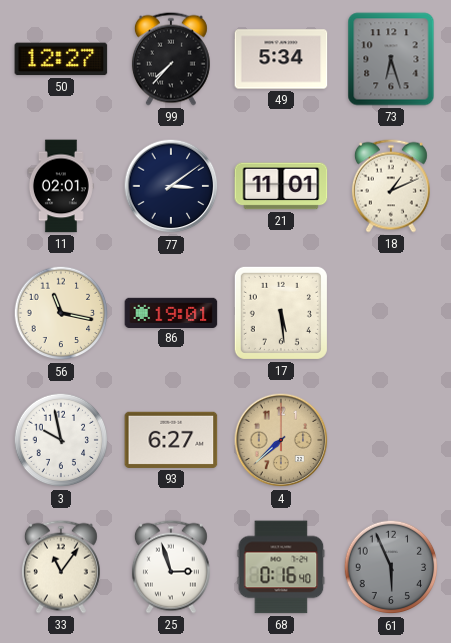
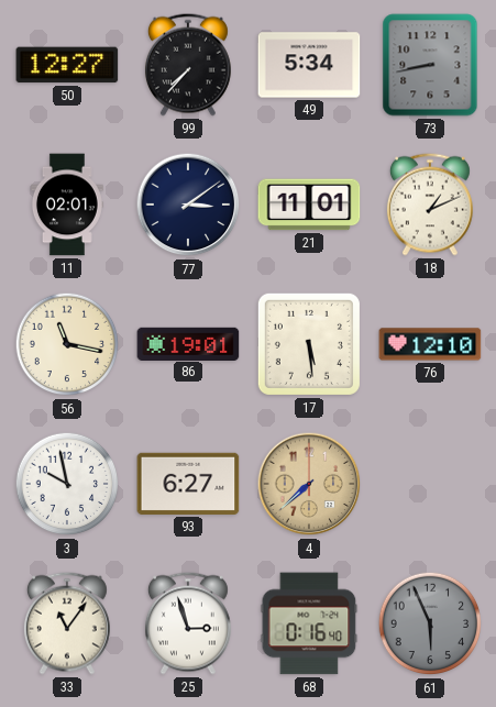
73: 6:27 -> 8:43 (430, 65)
76: none -> 12:10 (430, 344)
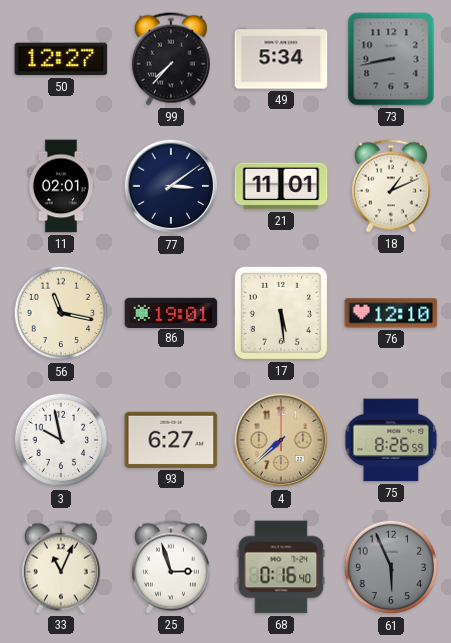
75: none -> 8:26 (391, 440)
33: 11:06 -> 11:04 (61, 567)
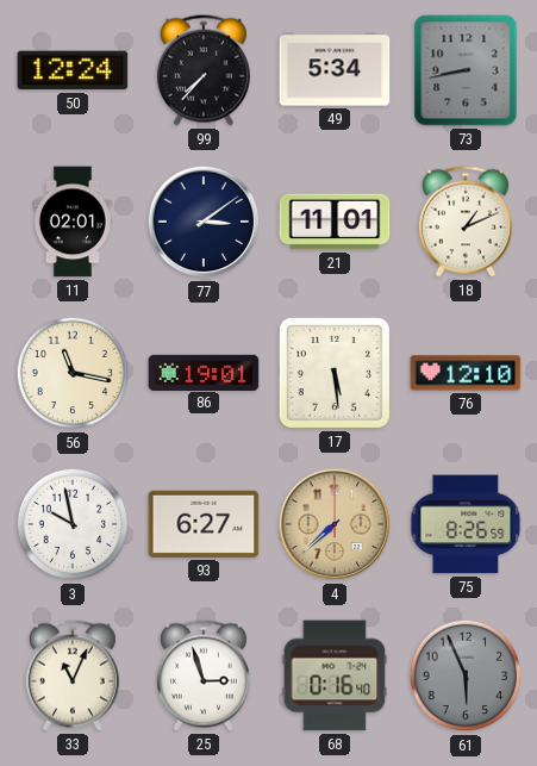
50: 12:27 -> 12:24 (73, 70)
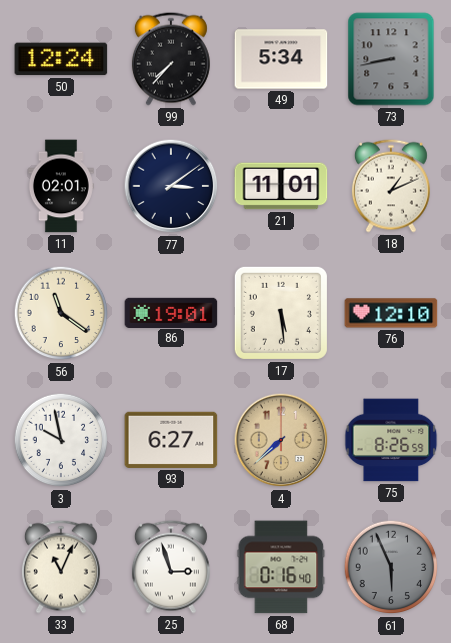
56: 11:17 -> 11:21 (61, 313)
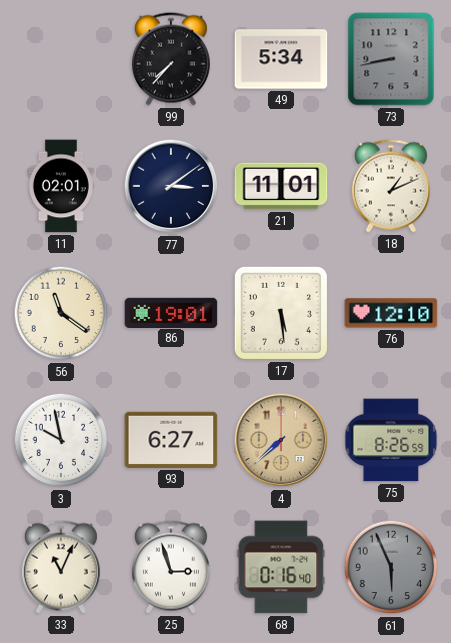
50: 12:24 -> none (61, 59)
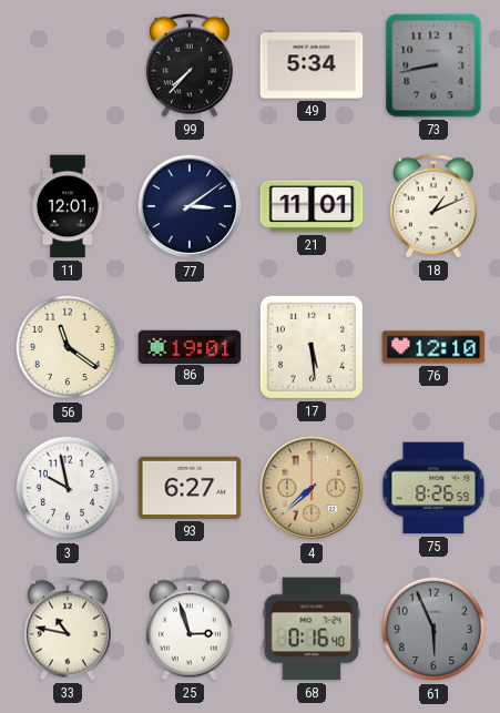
11: 02:01 -> 12:01 (68, 206)
33: 11:04 -> 10:47 (68, 629)
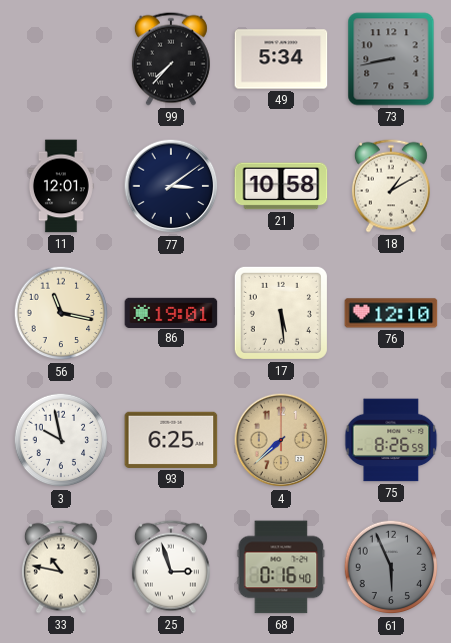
21: 11:01 -> 10:58 (281, 186)
18: 1:11 -> 1:10 (391, 186)
56: 11:21 -> 11:17 (61, 313)
93: 6:27 -> 6:25 (171, 440)
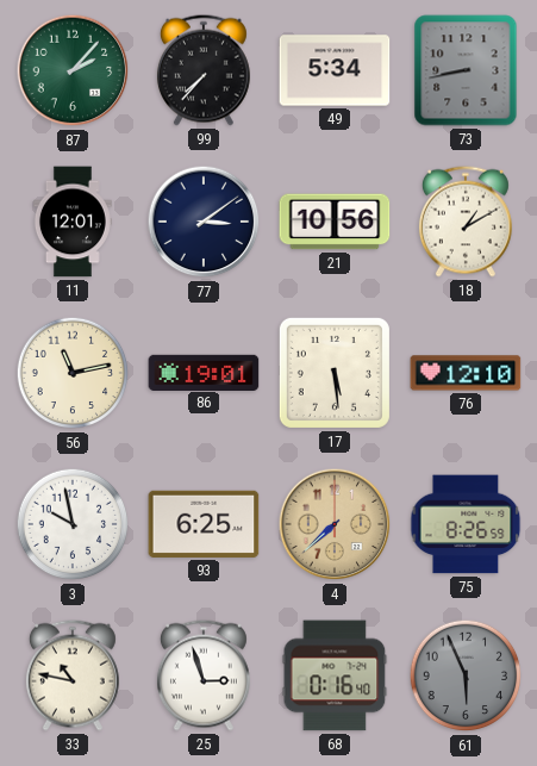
87: none -> 2:07 (73, 70)
21: 10:58 -> 10:56 (335, 222)
56: 11:17 -> 11:13 (73, 373)
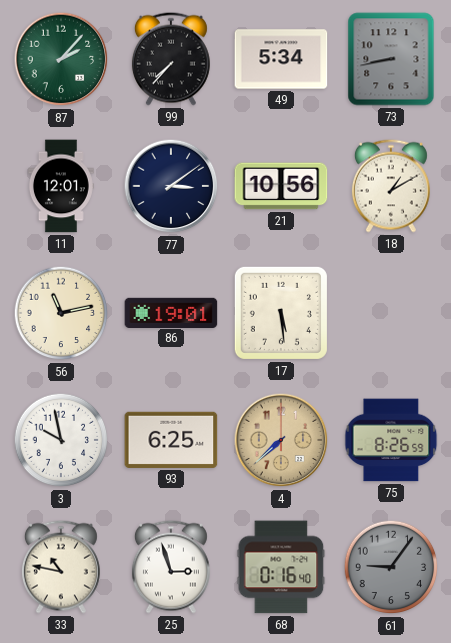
76: 12:10 -> none (466, 373)
61: 5:56 -> 9:06 (391, 567)
